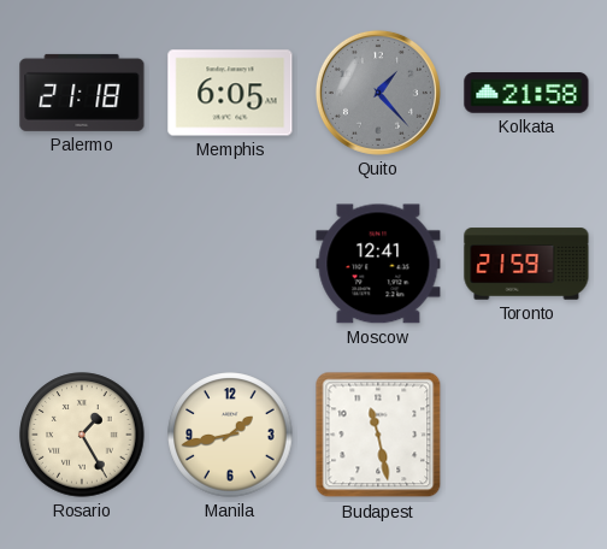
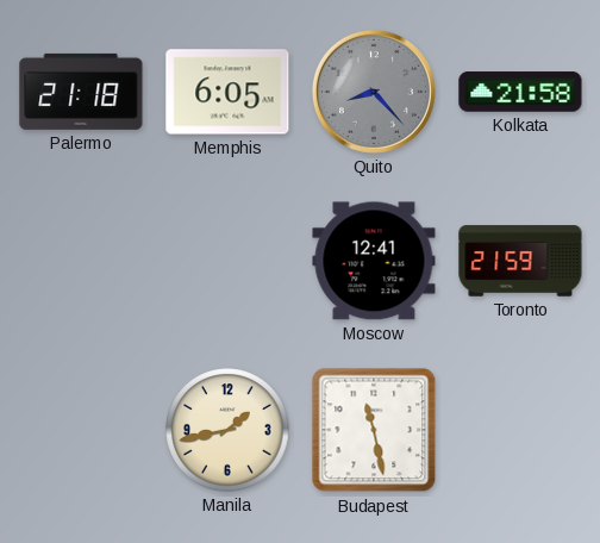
Quito: 1:23 -> 8:23 (374, 92)
Rosario: 1:25 -> none (82, 435)
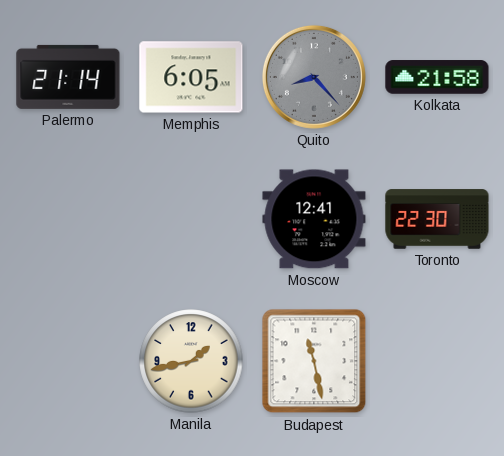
Palermo: 21:18 -> 21:14 (68, 77)
Toronto: 21:59 -> 22:30 (437, 219)
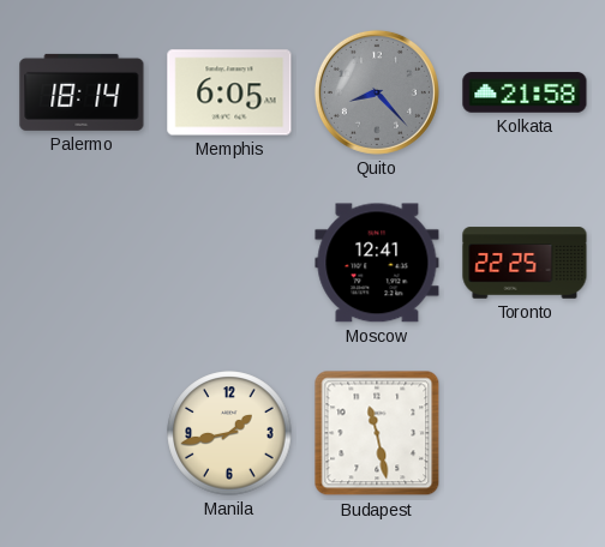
Palermo: 21:14 -> 18:14 (82, 92)
Toronto: 22:30 -> 22:25 (525, 263)
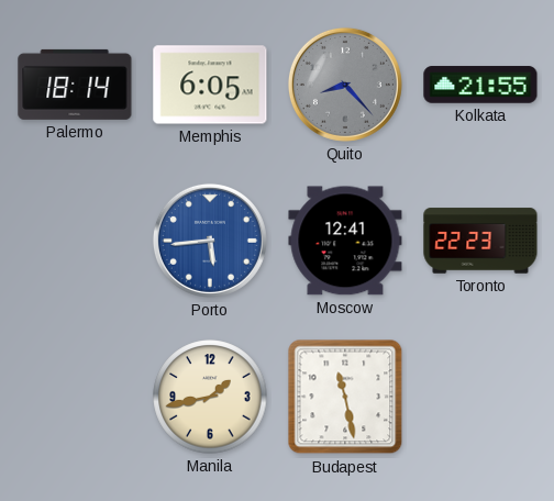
Kolkata: 21:58 -> 21:55 (480, 85)
Porto: none -> 5:44 (210, 241)
Toronto: 22:25 -> 22:23 (480, 241)
